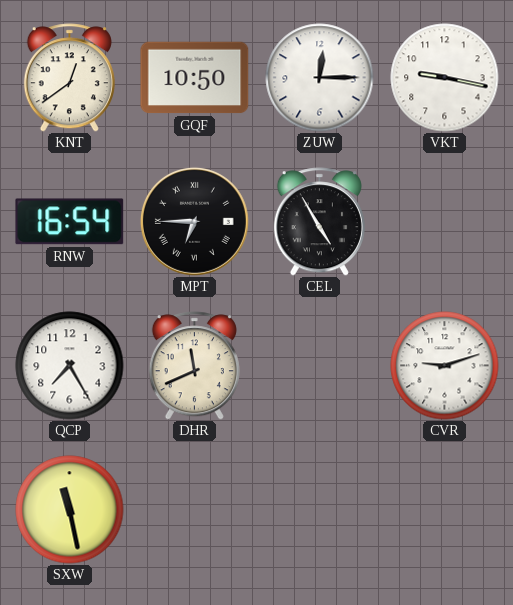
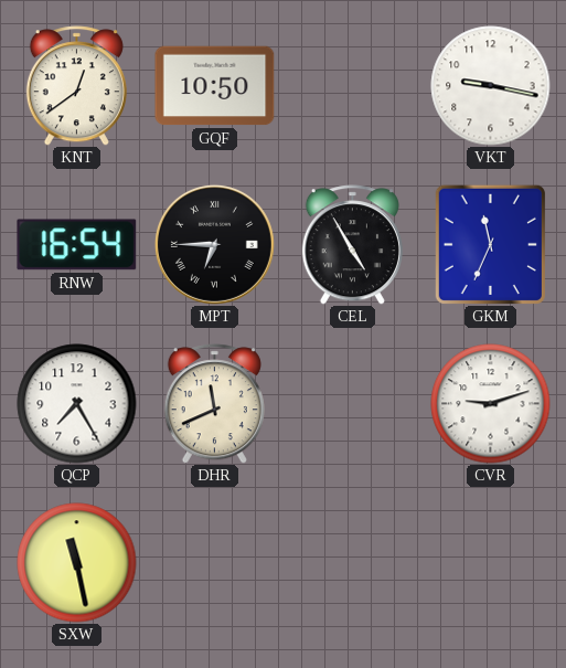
ZUW: 12:15 -> none (320, 78)
GKM: none -> 11:34 (490, 244)
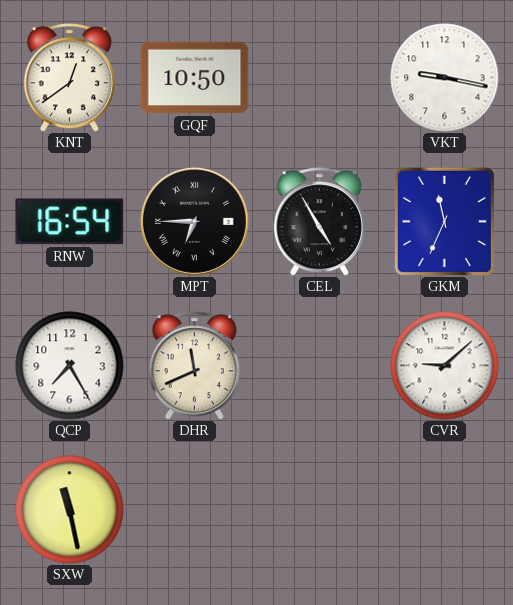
CVR: 9:12 -> 9:08 (445, 366)
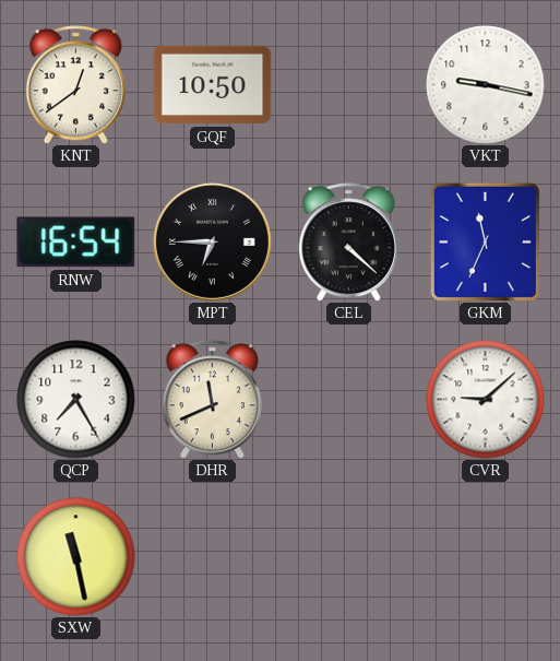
CEL: 4:55 -> 4:22 (348, 243)
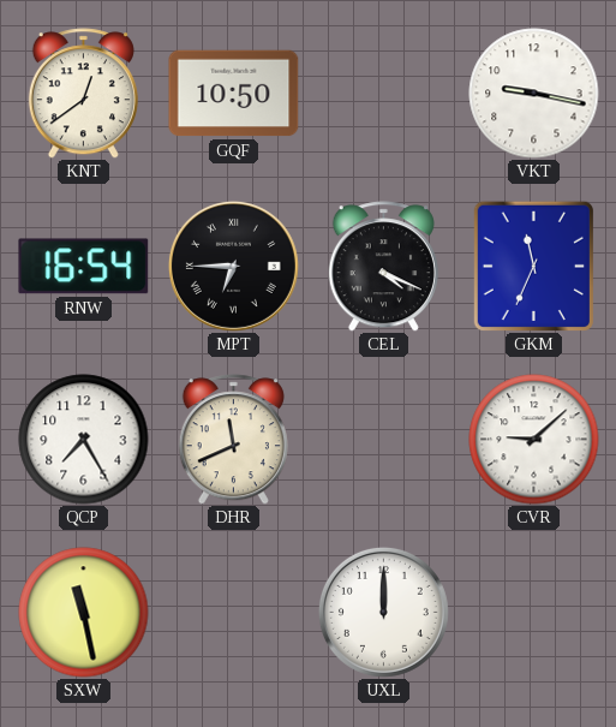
CEL: 4:22 -> 4:19 (383, 267)
UXL: none -> 12:00 (383, 612)
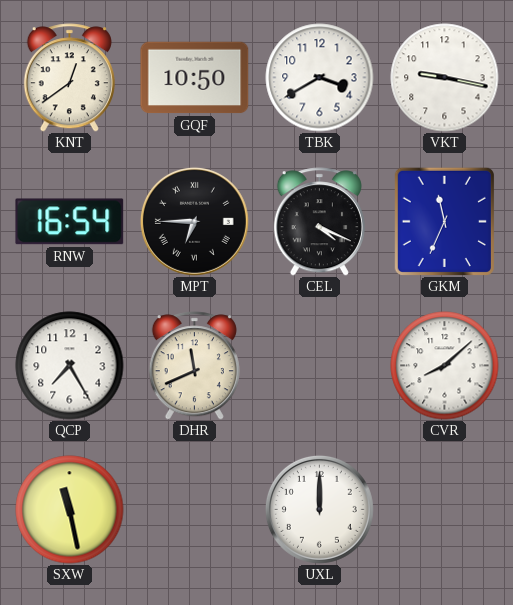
TBK: none -> 3:40 (320, 78)
CVR: 9:08 -> 8:08 (445, 366)
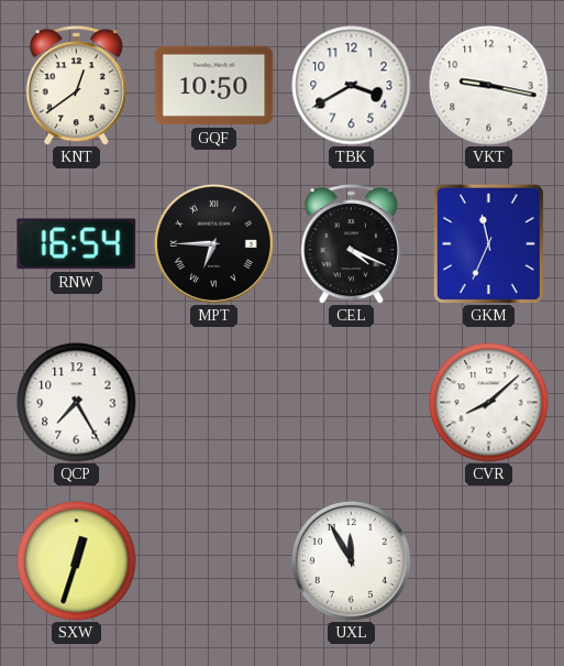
DHR: 11:41 -> none (194, 366)
SXW: 11:28 -> 12:33 (77, 561)
UXL: 12:00 -> 11:55 (351, 560)
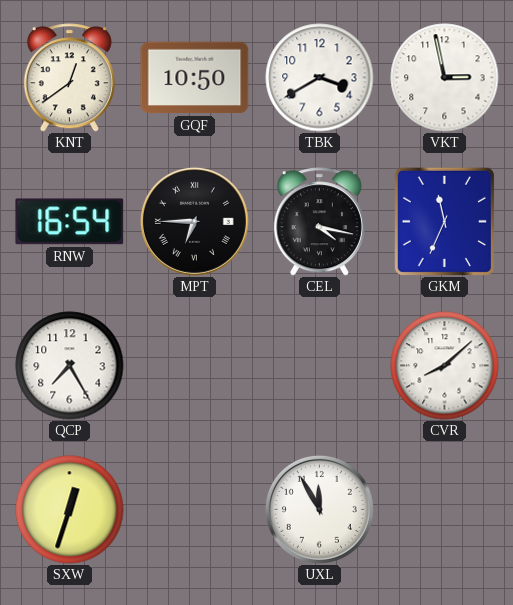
VKT: 9:17 -> 2:58 (445, 78)
CEL: 4:19 -> 4:17 (319, 222)
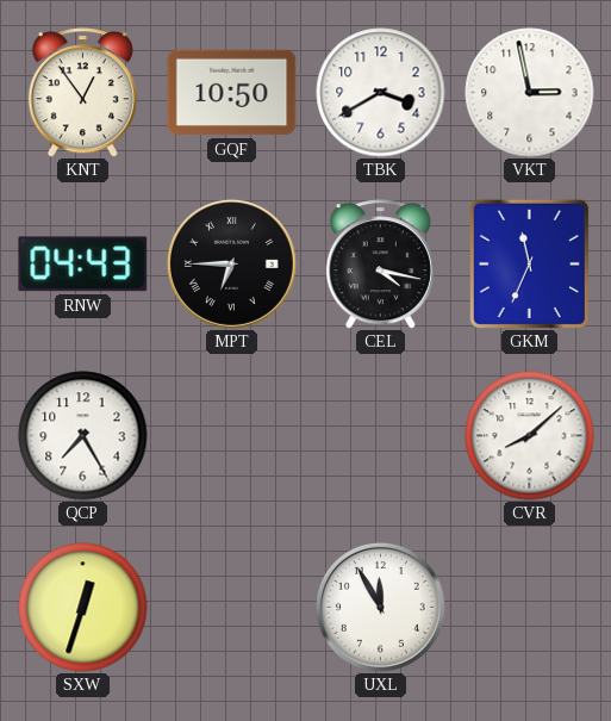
KNT: 12:39 -> 12:54 (82, 93)
RNW: 16:54 -> 04:43 (83, 265)
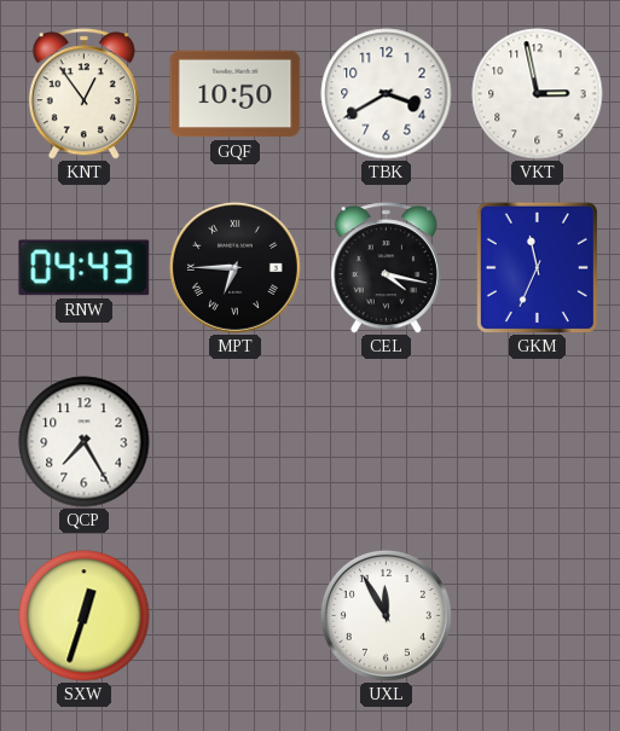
CVR: 8:08 -> none (530, 436)
